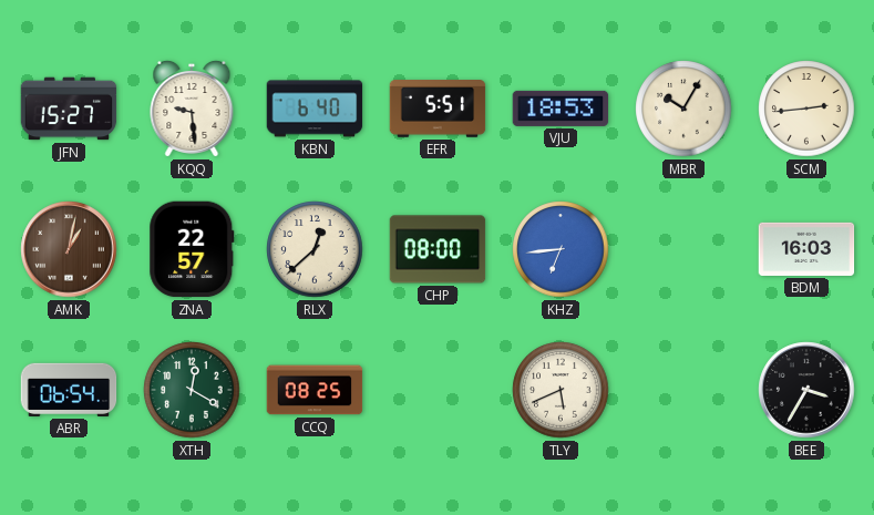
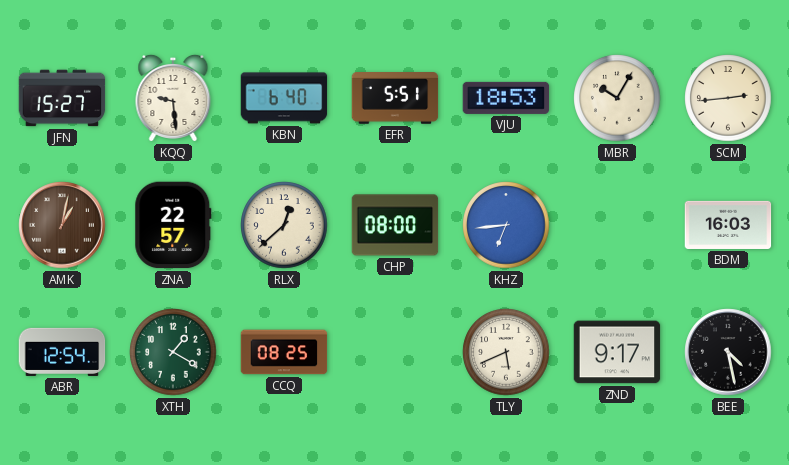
ABR: 06:54 -> 12:54 (62, 352)
XTH: 12:20 -> 1:20 (173, 352)
ZND: none -> 9:17 (617, 352)
BEE: 3:35 -> 4:28 (728, 352)
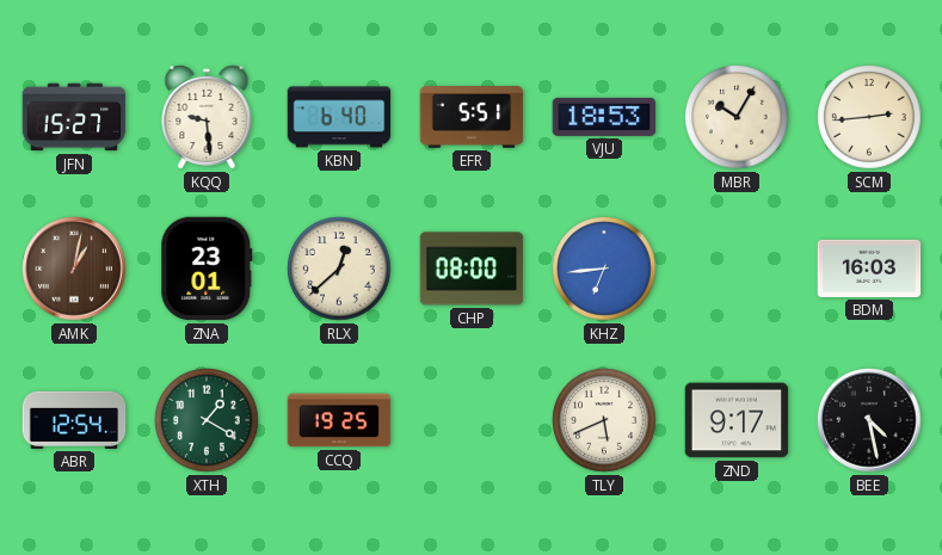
ZNA: 22:57 -> 23:01 (207, 269)
CCQ: 08:25 -> 19:25 (339, 420)
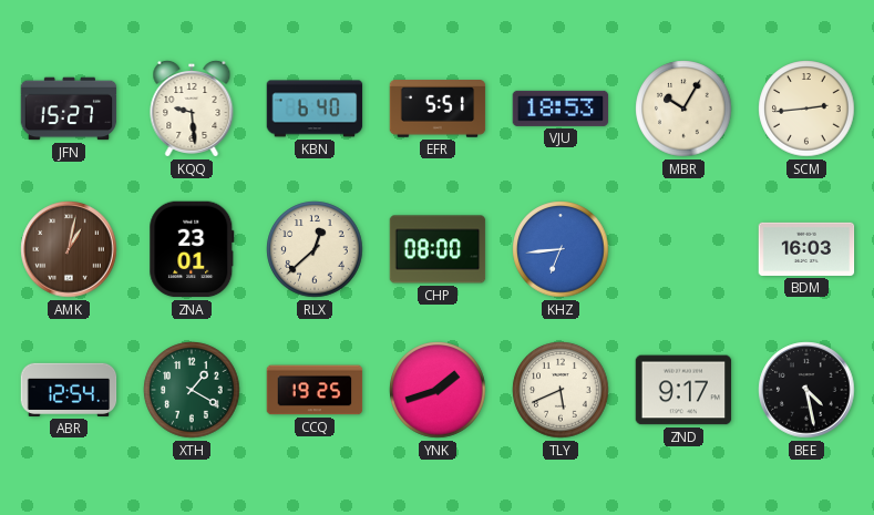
YNK: none -> 1:42 (438, 390)
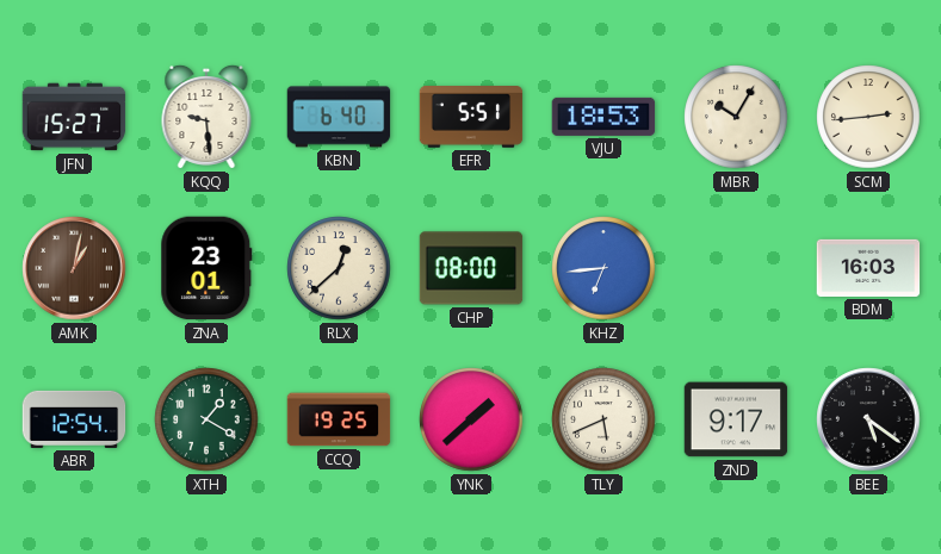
YNK: 1:42 -> 1:38 (471, 419)
BEE: 4:28 -> 5:21 (868, 419)
